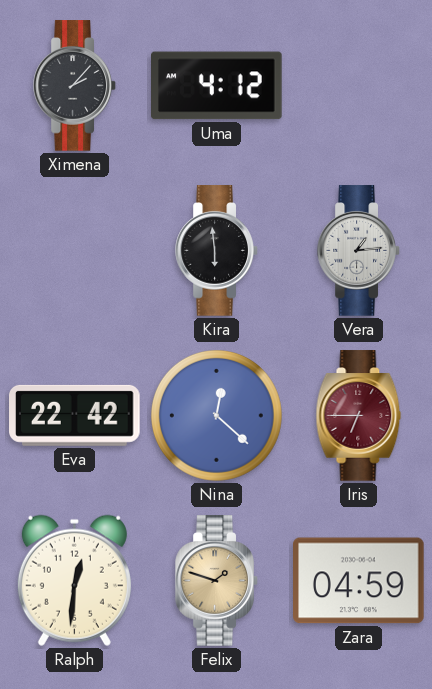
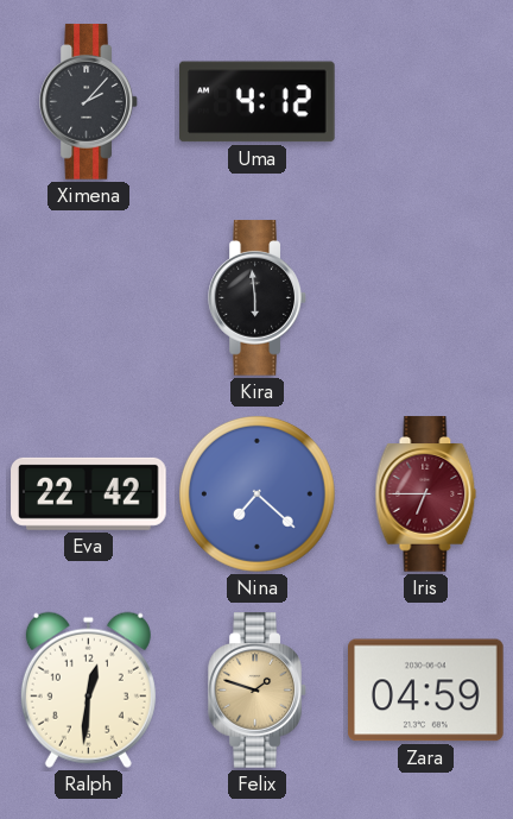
Vera: 1:14 -> none (359, 251)
Nina: 12:22 -> 7:22 (256, 493)
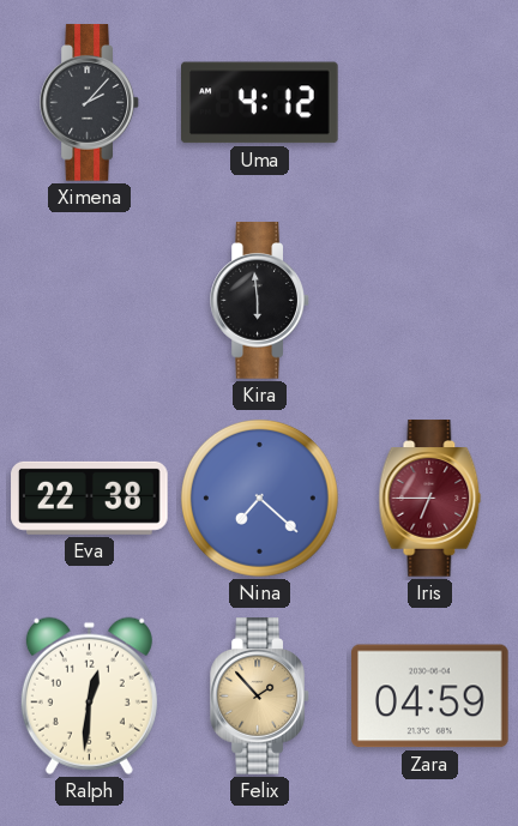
Eva: 22:42 -> 22:38 (90, 498)
Felix: 1:48 -> 1:53 (260, 697)
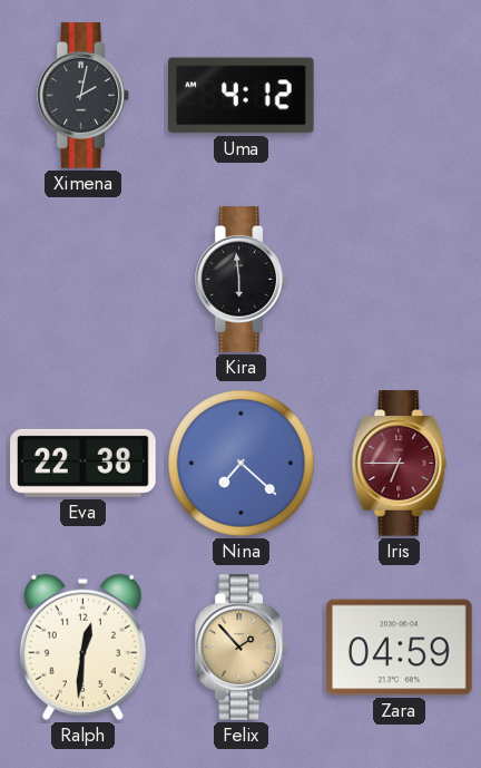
Ximena: 2:07 -> 2:02 (84, 96)
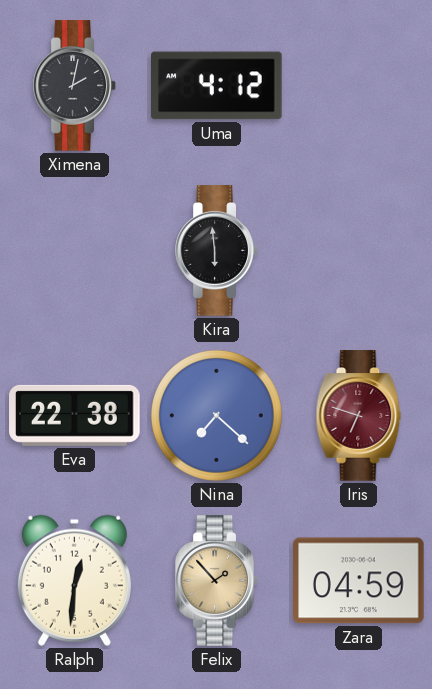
Iris: 6:45 -> 6:48 (359, 416)
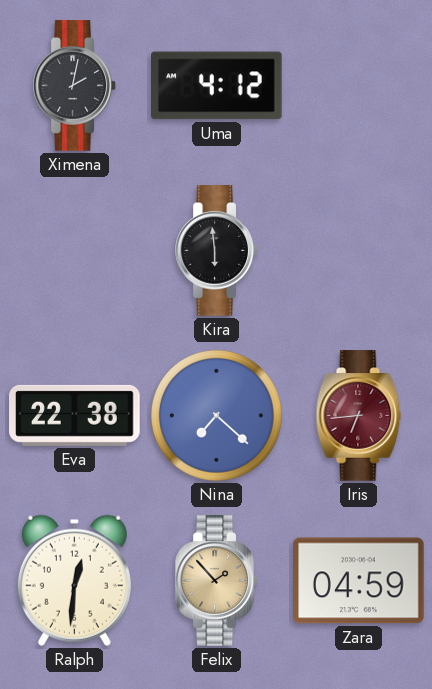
Iris: 6:48 -> 6:44 (359, 416)
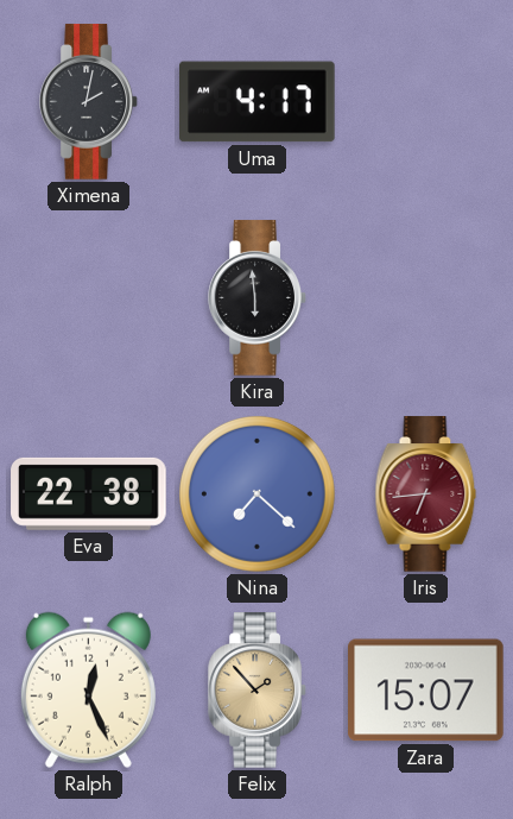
Uma: 4:12 -> 4:17 (258, 102)
Ralph: 12:31 -> 12:26 (88, 689)
Zara: 04:59 -> 15:07 (426, 691)
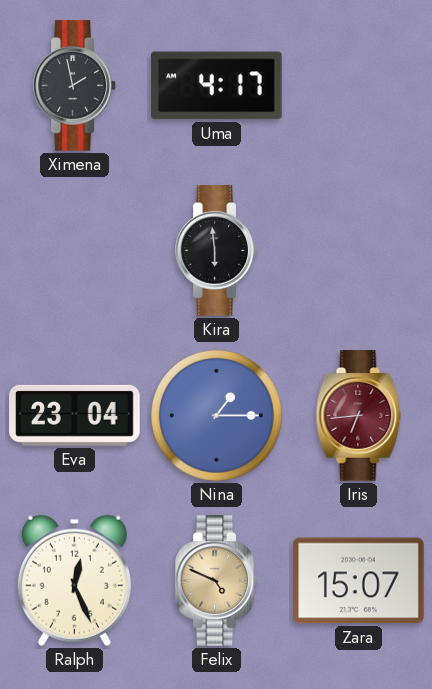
Ximena: 2:02 -> 1:58 (75, 86)
Eva: 22:38 -> 23:04 (75, 415)
Nina: 7:22 -> 1:15 (216, 415)
Felix: 1:53 -> 4:49 (217, 581)
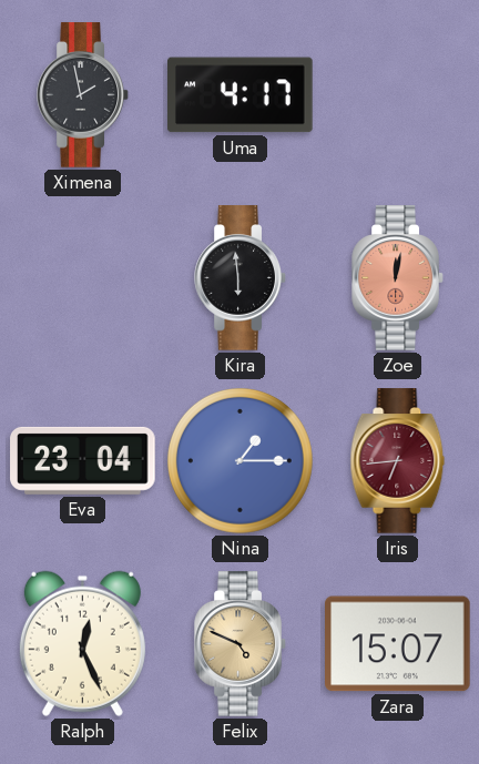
Zoe: none -> 12:02 (398, 278)
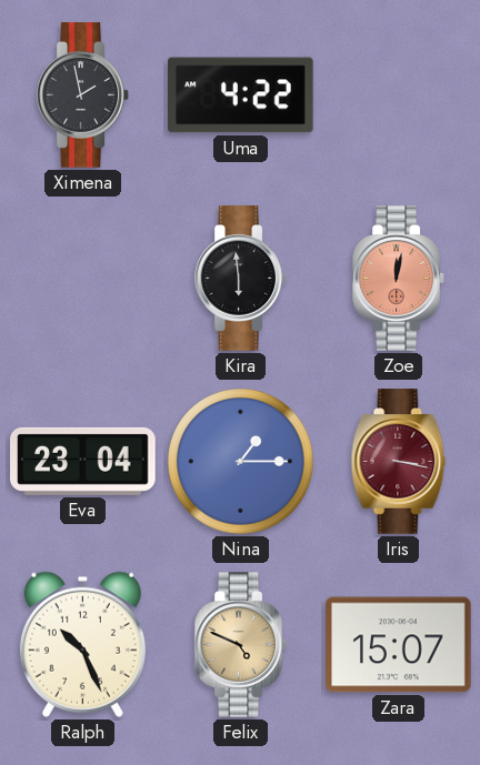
Uma: 4:17 -> 4:22 (241, 95)
Iris: 6:44 -> 3:17 (399, 462)
Ralph: 12:26 -> 10:26 (82, 644)
